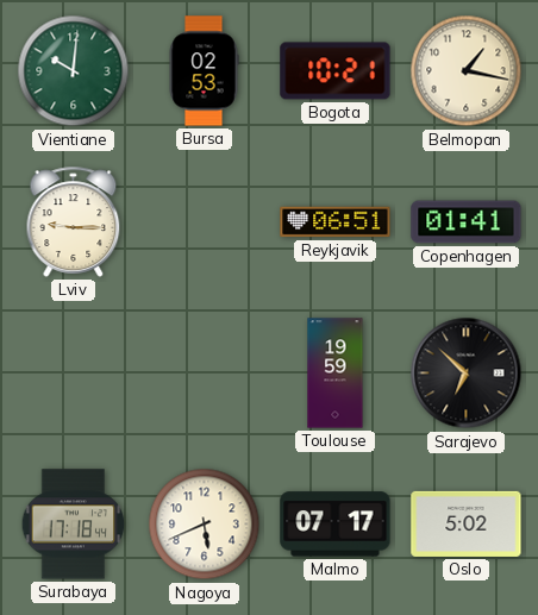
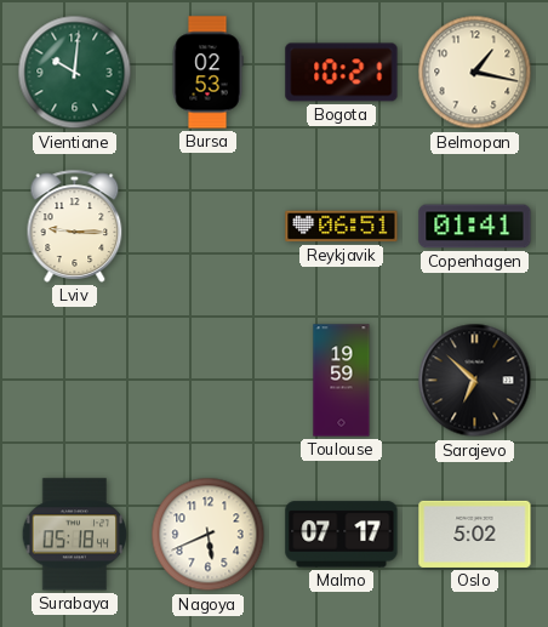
Surabaya: 17:18 -> 05:18 (75, 535)
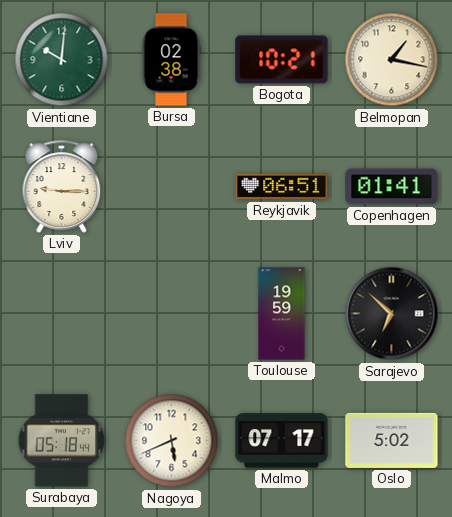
Bursa: 02:53 -> 02:38 (171, 60)
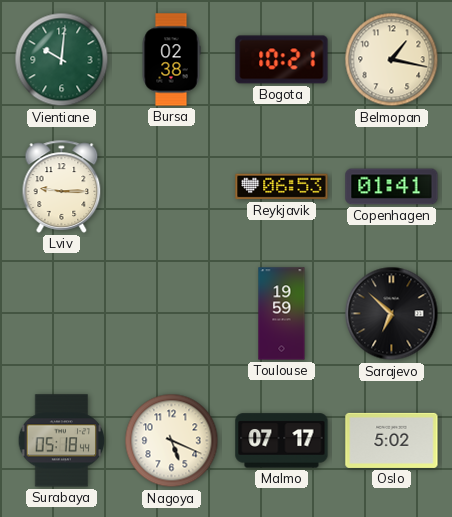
Reykjavik: 06:51 -> 06:53 (282, 187)
Nagoya: 5:41 -> 5:19 (172, 441)
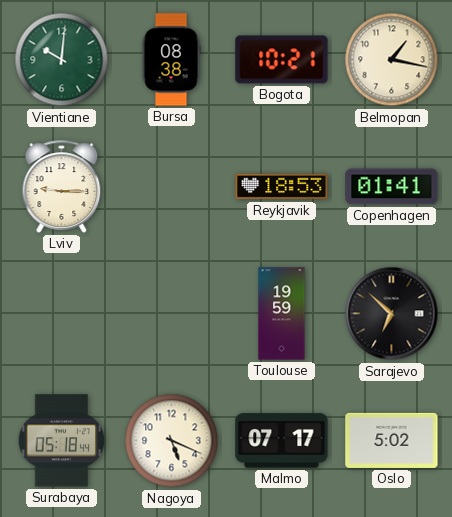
Bursa: 02:38 -> 08:38 (171, 60)
Reykjavik: 06:53 -> 18:53 (282, 187)
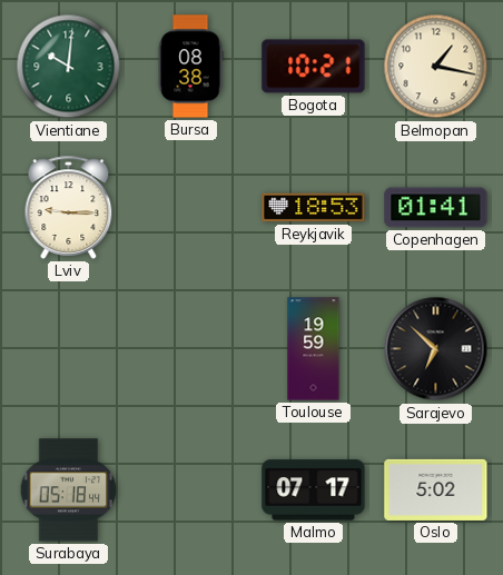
Nagoya: 5:19 -> none (172, 441)
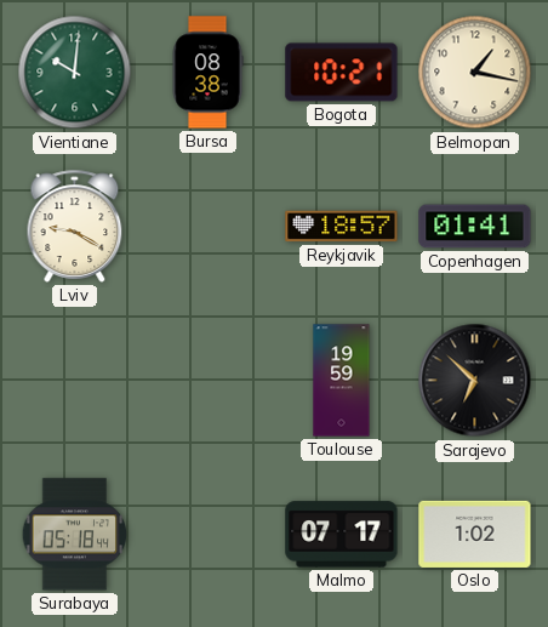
Lviv: 9:15 -> 9:20 (75, 226)
Reykjavik: 18:53 -> 18:57 (342, 227)
Oslo: 5:02 -> 1:02 (475, 534)
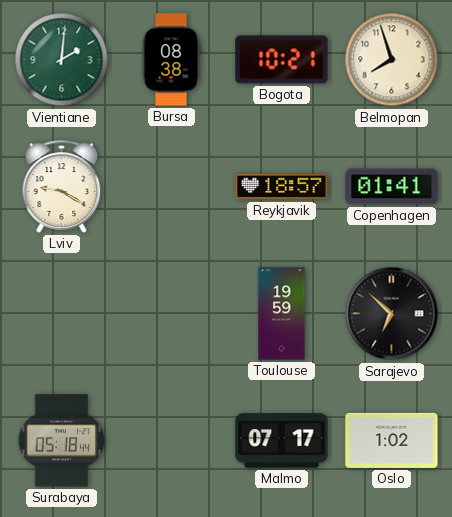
Vientiane: 10:01 -> 2:01 (62, 60)
Belmopan: 1:17 -> 7:57 (392, 60)
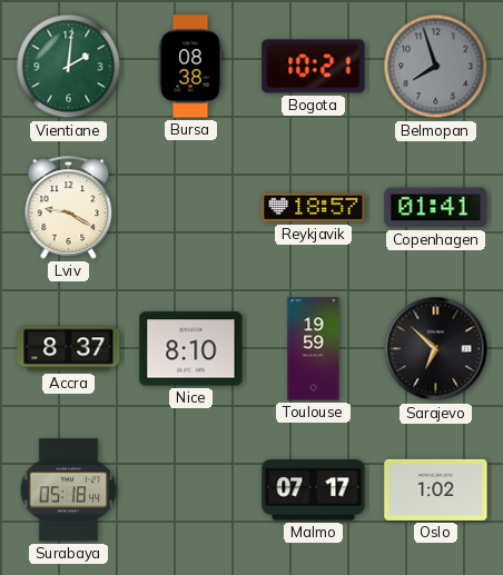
Belmopan dial: cream -> grey (436, 67)
Accra: none -> 8:37 (69, 349)
Nice: none -> 8:10 (191, 349)
